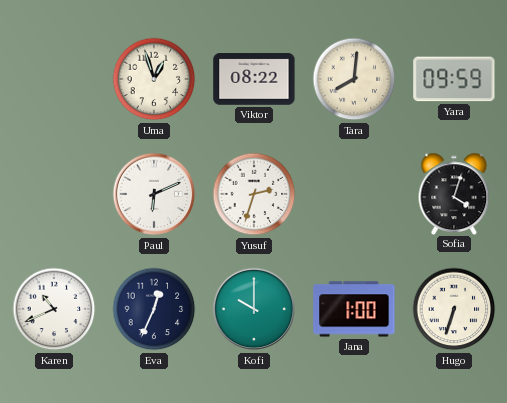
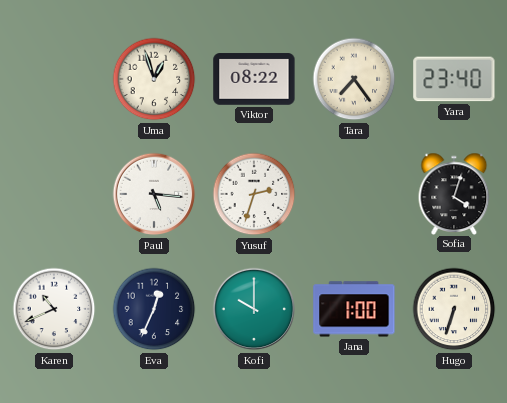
Tara: 8:01 -> 7:24 (354, 79)
Yara: 09:59 -> 23:40 (454, 79)
Paul: 6:11 -> 5:16 (154, 194)
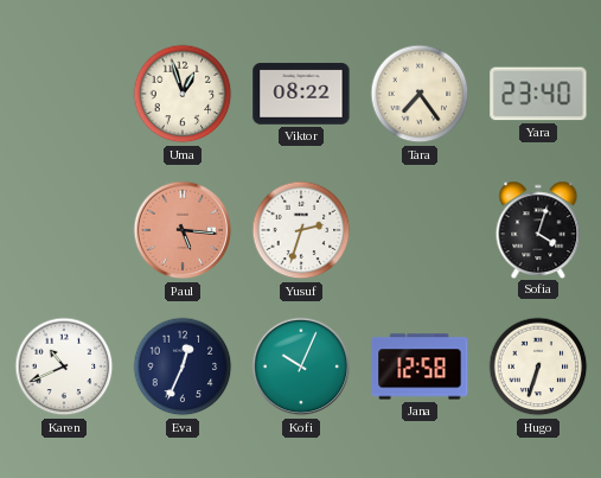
Paul dial: white -> salmon (183, 230)
Kofi: 10:00 -> 10:04 (301, 367)
Jana: 1:00 -> 12:58 (420, 367)
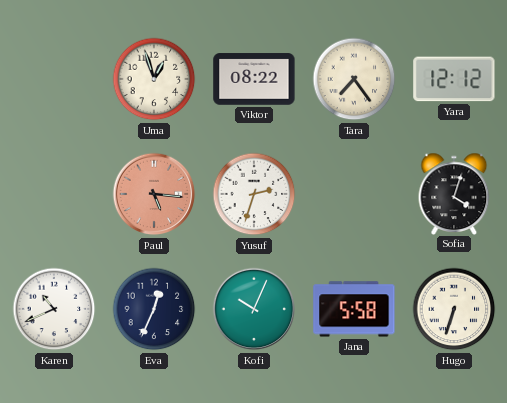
Yara: 23:40 -> 12:12 (454, 79)
Jana: 12:58 -> 5:58 (354, 309)
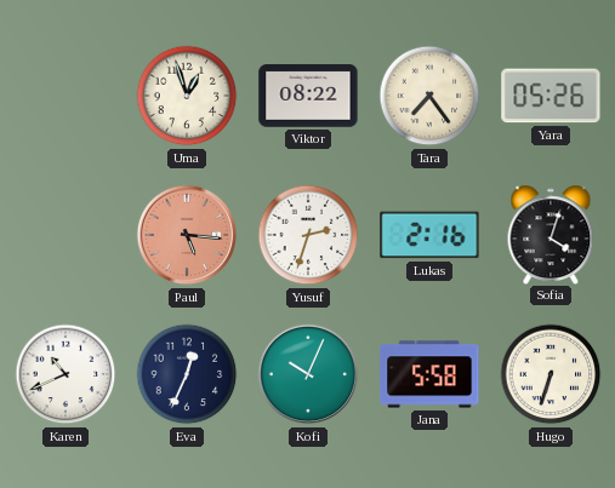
Yara: 12:12 -> 05:26 (551, 96)
Lukas: none -> 2:16 (429, 235)
